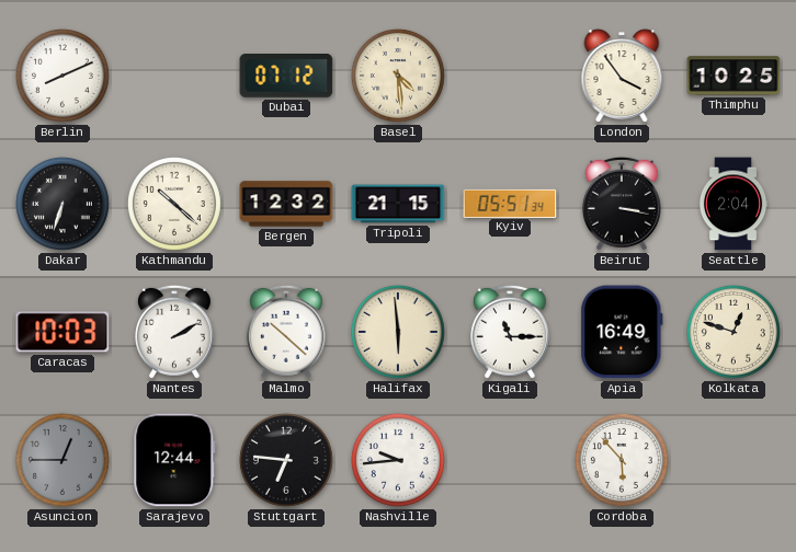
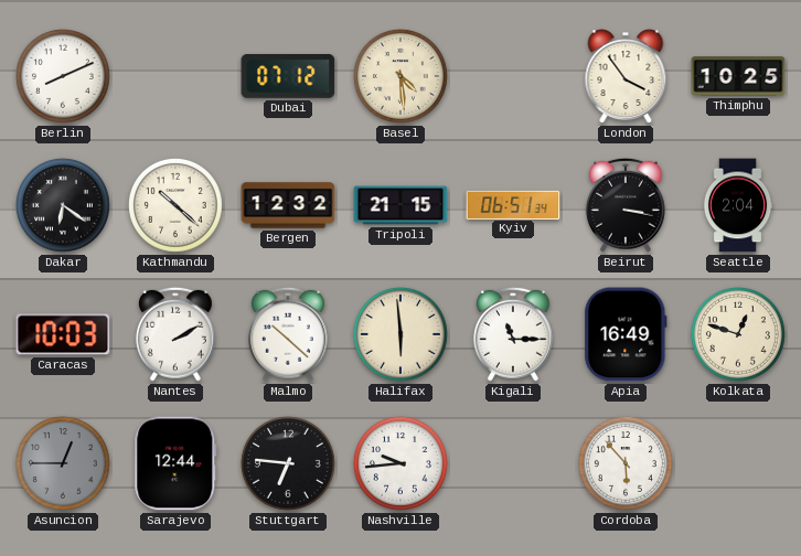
Dakar: 6:33 -> 6:21 (63, 205)
Kyiv: 05:51 -> 06:51 (513, 204)
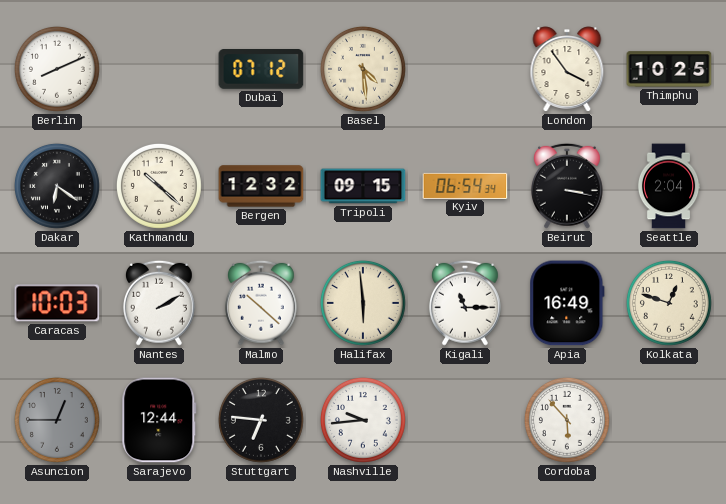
Tripoli: 21:15 -> 09:15 (363, 186)
Kyiv: 06:51 -> 06:54 (465, 185)
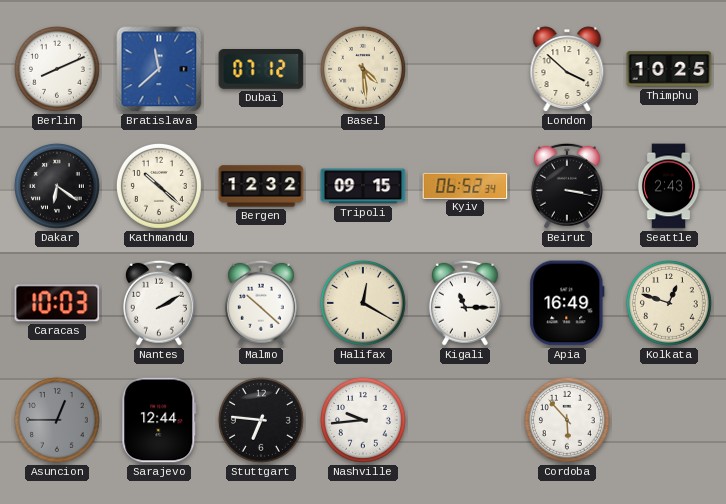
Bratislava: none -> 11:38 (159, 69)
London: 3:54 -> 3:52 (567, 69)
Kyiv: 06:54 -> 06:52 (465, 185)
Seattle: 2:04 -> 2:43 (669, 186)
Halifax: 5:59 -> 12:20 (363, 303)
